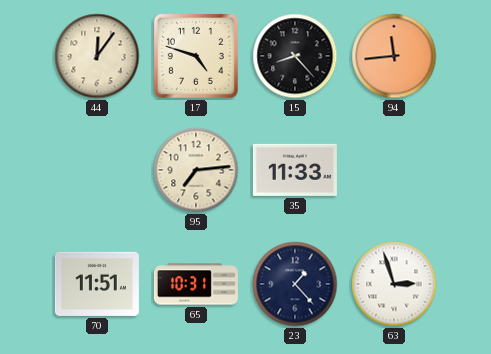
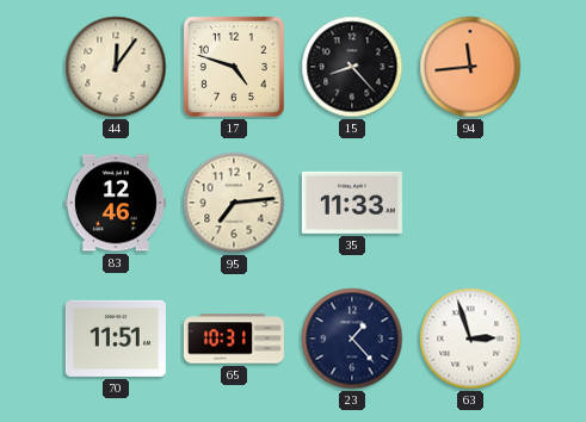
83: none -> 12:46 (116, 203)
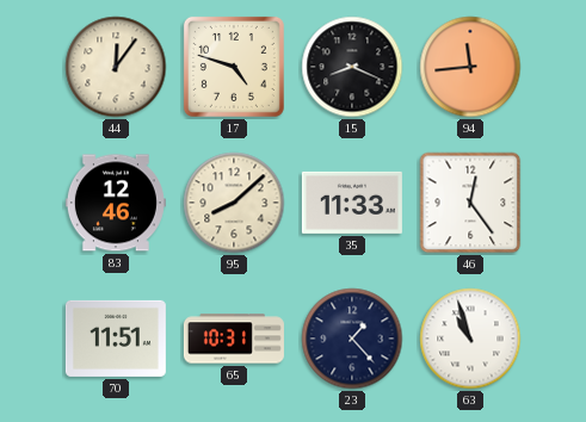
15: 8:23 -> 8:19 (352, 67)
95: 7:14 -> 8:08 (234, 203)
46: none -> 12:24 (470, 203)
63: 2:57 -> 10:57 (470, 339)
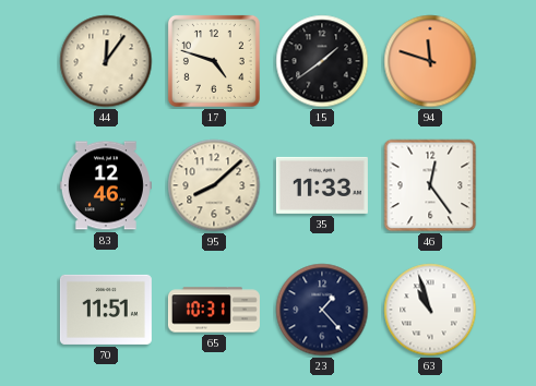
15: 8:19 -> 1:39 (322, 61)
94: 11:44 -> 11:48 (430, 61)
